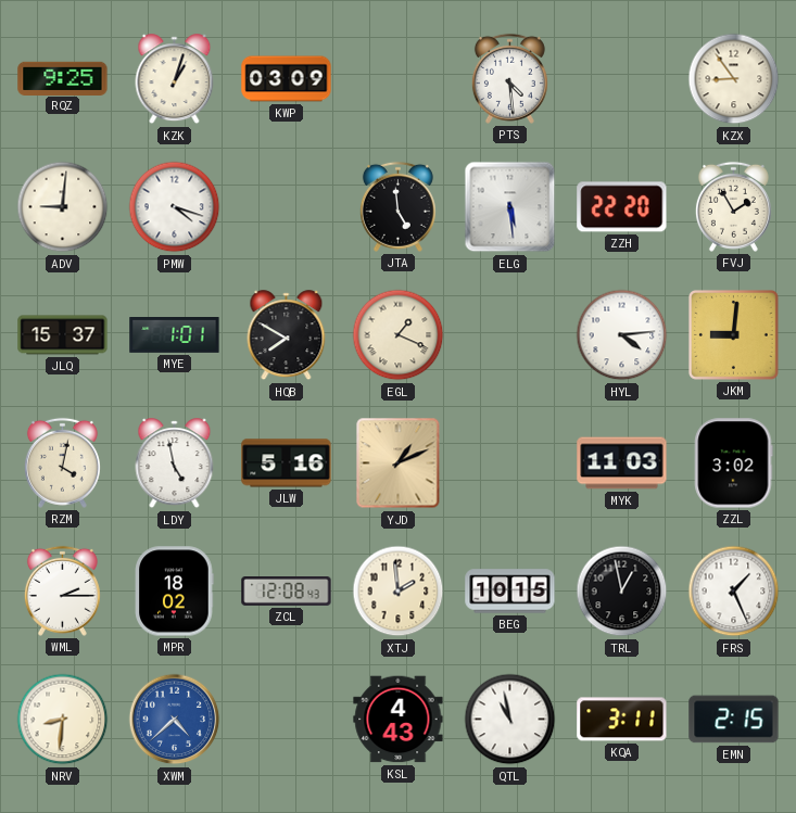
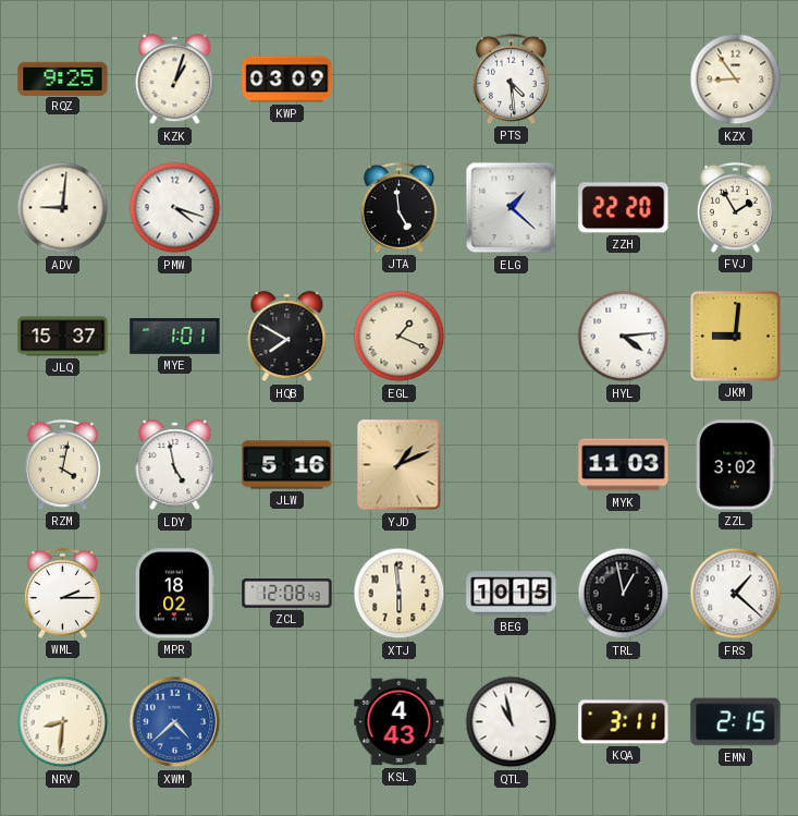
ELG: 5:29 -> 1:22 (512, 208)
XTJ: 1:59 -> 5:59 (400, 594)
FRS: 1:26 -> 1:22 (736, 594)
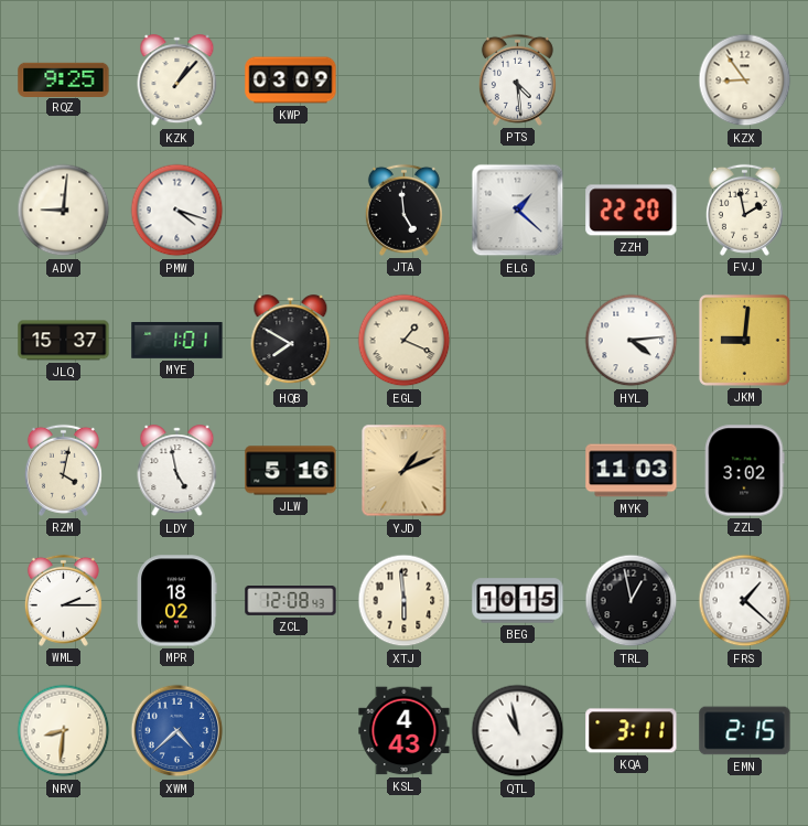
KZK: 1:03 -> 1:07 (177, 81)
FVJ: 1:55 -> 1:58 (744, 210)
